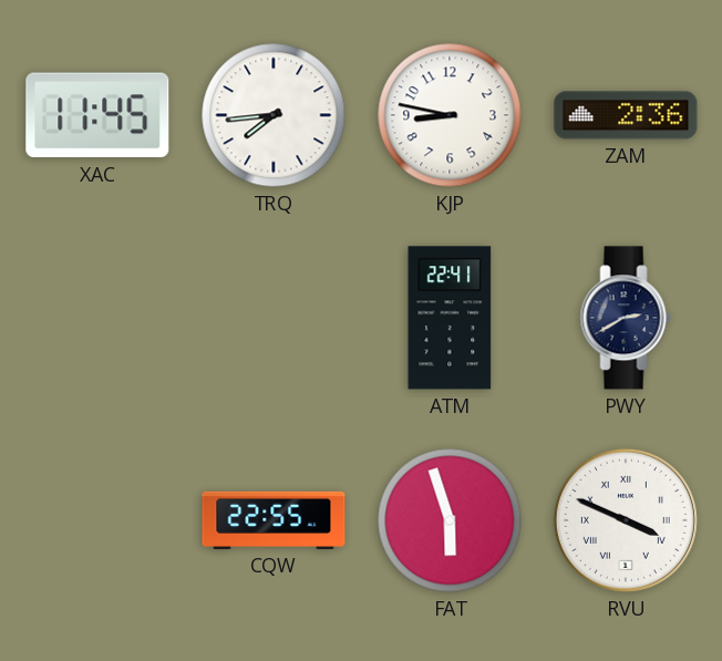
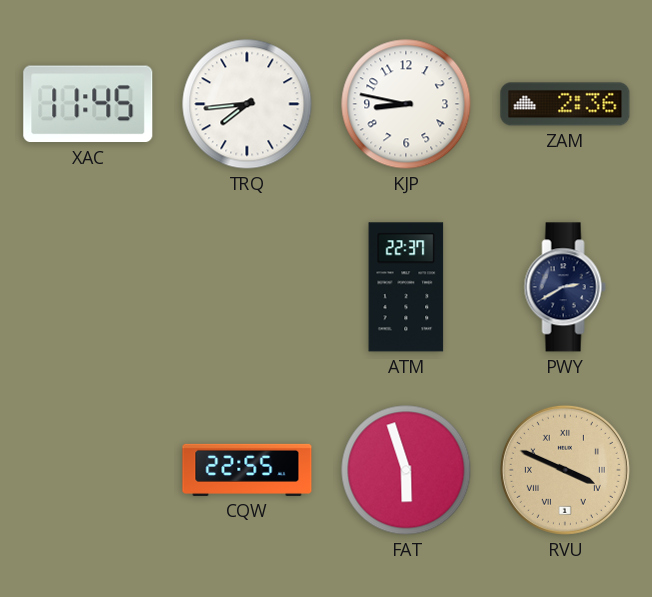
ATM: 22:41 -> 22:37 (406, 287)
RVU dial: white -> champagne (565, 470)
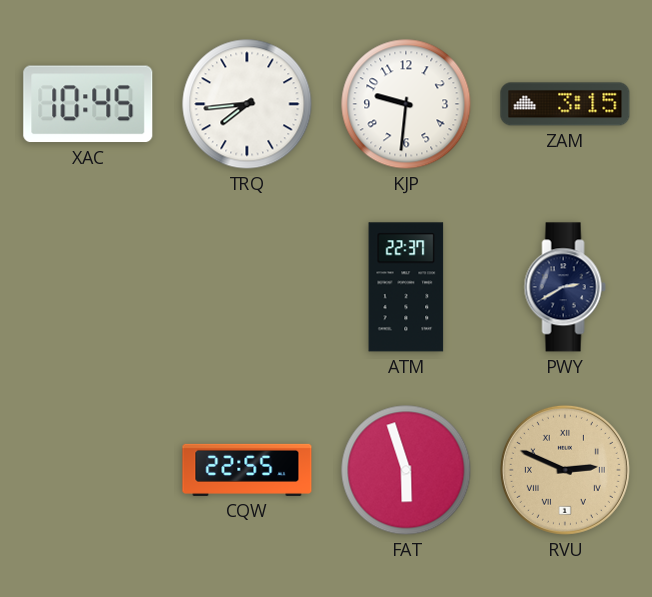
XAC: 11:45 -> 10:45 (88, 104)
KJP: 8:47 -> 9:31 (406, 104)
ZAM: 2:36 -> 3:15 (565, 104)
RVU: 3:49 -> 2:49 (565, 470)
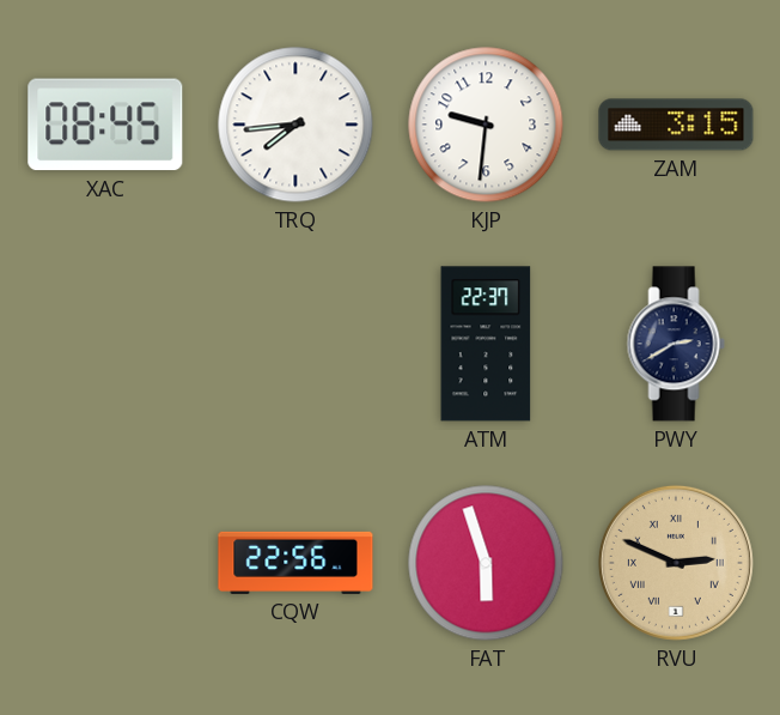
XAC: 10:45 -> 08:45 (105, 125)
CQW: 22:55 -> 22:56 (295, 563)
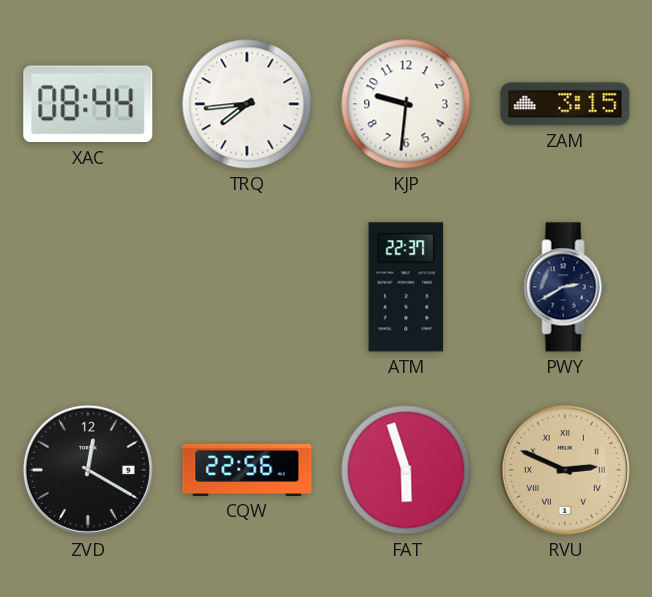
XAC: 08:45 -> 08:44 (88, 104)
ZVD: none -> 12:20 (88, 470)
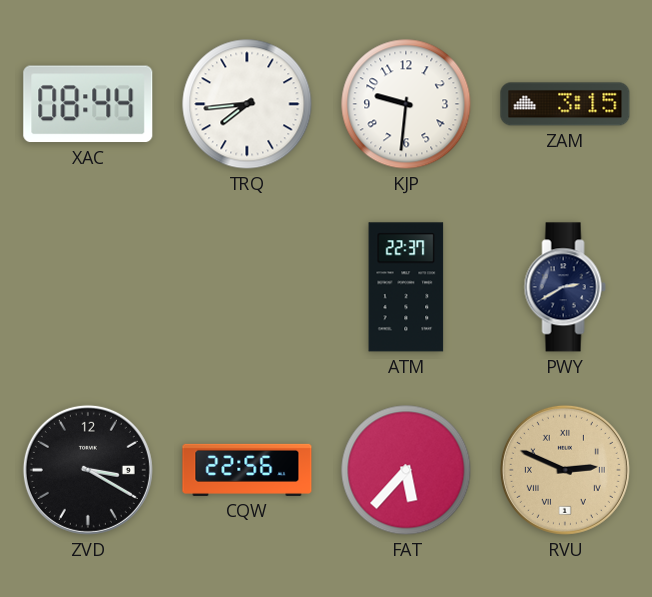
ZVD: 12:20 -> 3:20 (88, 470)
FAT: 5:57 -> 5:37 (406, 470)
